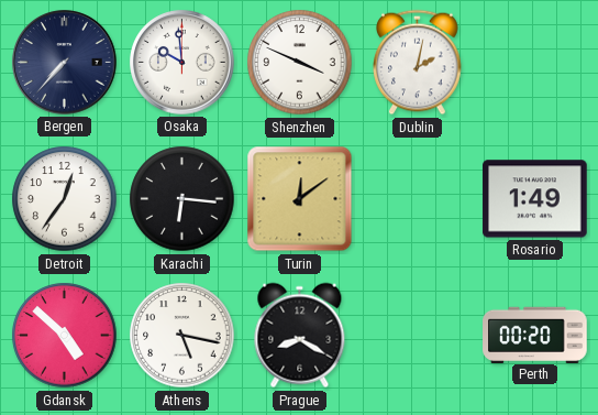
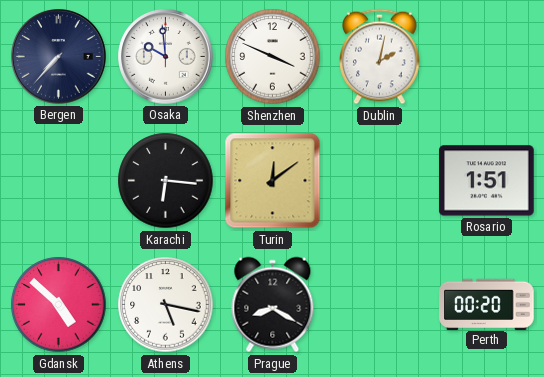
Detroit: 12:36 -> none (65, 199)
Rosario: 1:49 -> 1:51 (487, 181)
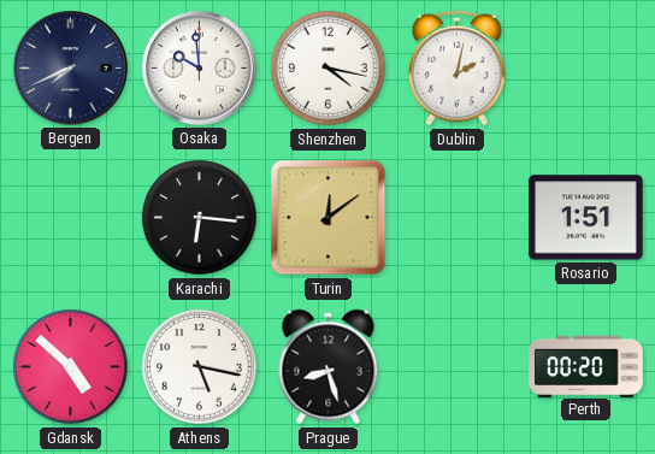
Bergen: 7:37 -> 7:41 (71, 69)
Shenzhen: 3:49 -> 4:17 (329, 69)
Prague: 8:20 -> 8:27 (329, 367)
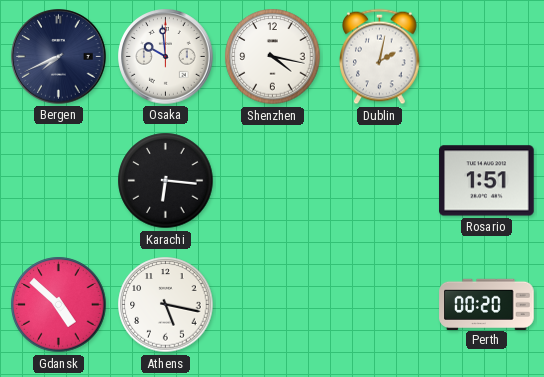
Turin: 12:09 -> none (329, 218)
Prague: 8:27 -> none (329, 367)
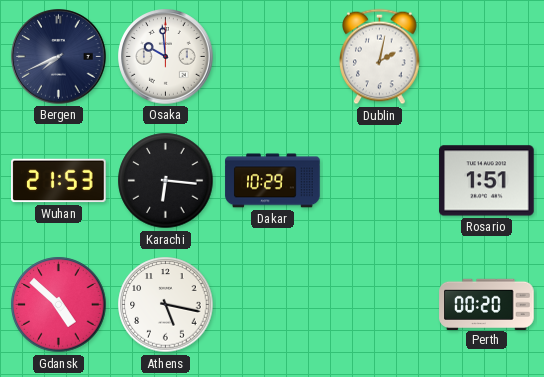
Shenzhen: 4:17 -> none (273, 57)
Wuhan: none -> 21:53 (59, 181)
Dakar: none -> 10:29 (273, 181)
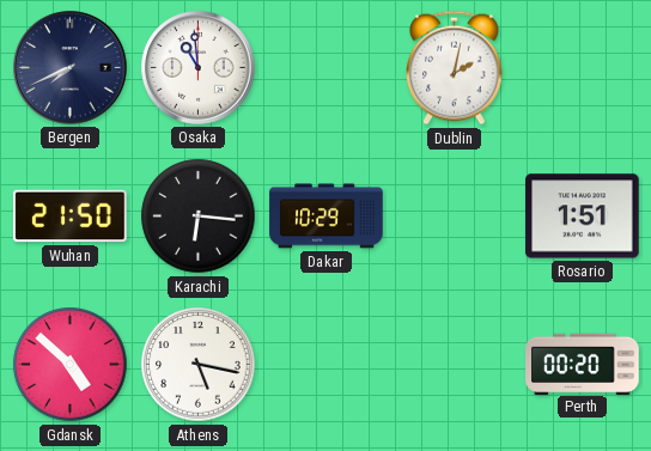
Osaka: 9:59 -> 10:59 (199, 68)
Wuhan: 21:53 -> 21:50 (71, 217)
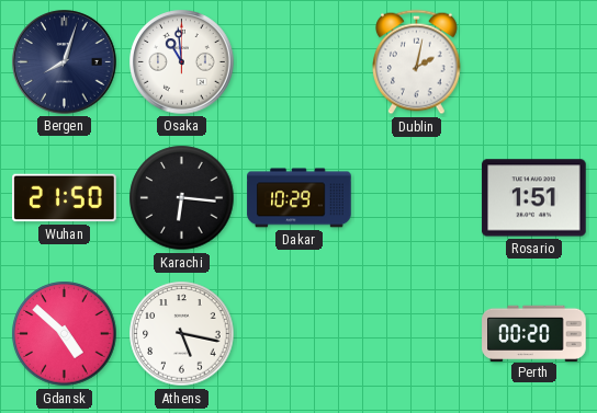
Bergen: 7:41 -> 8:03 (65, 62)
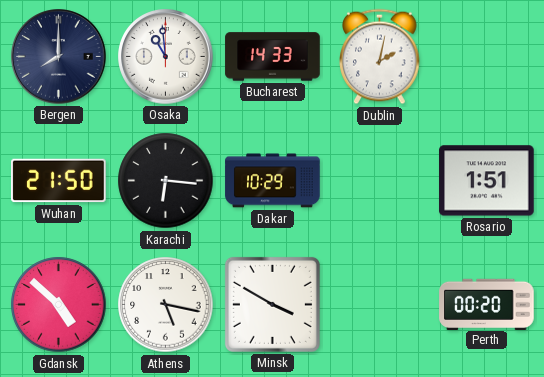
Bergen: 8:03 -> 8:00 (59, 57)
Bucharest: none -> 14:33 (273, 57)
Minsk: none -> 3:50 (272, 304)
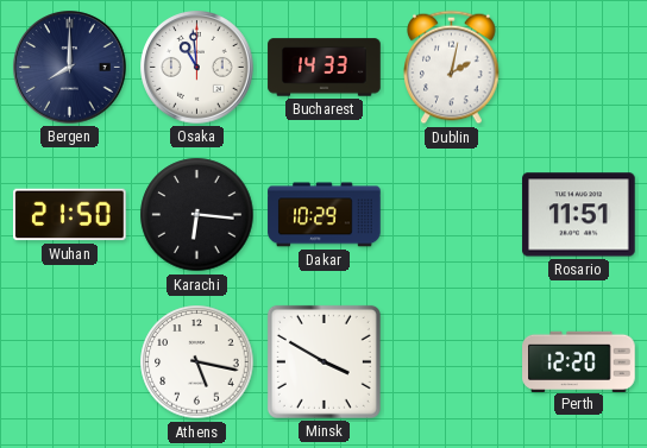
Rosario: 1:51 -> 11:51 (579, 215)
Gdansk: 4:52 -> none (59, 305)
Perth: 00:20 -> 12:20 (579, 361)
